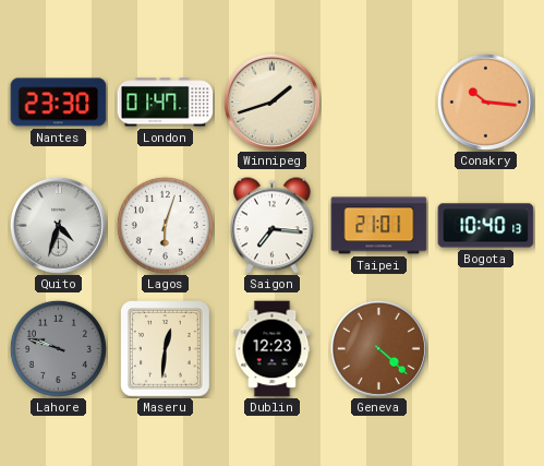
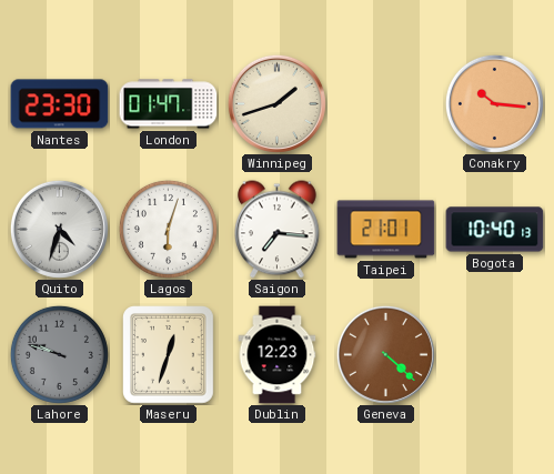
Maseru: 12:31 -> 12:33 (169, 355)
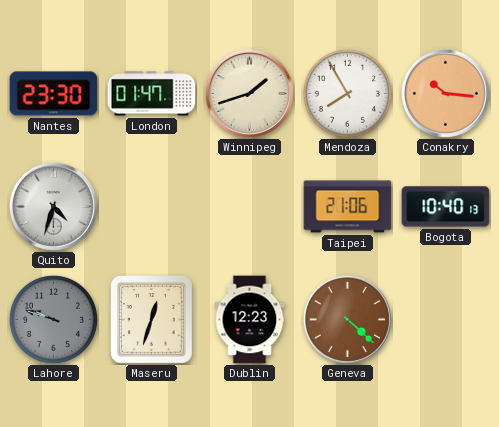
Mendoza: none -> 7:55 (347, 93)
Lagos: 6:03 -> none (168, 229)
Saigon: 7:16 -> none (278, 230)
Taipei: 21:01 -> 21:06 (348, 207)
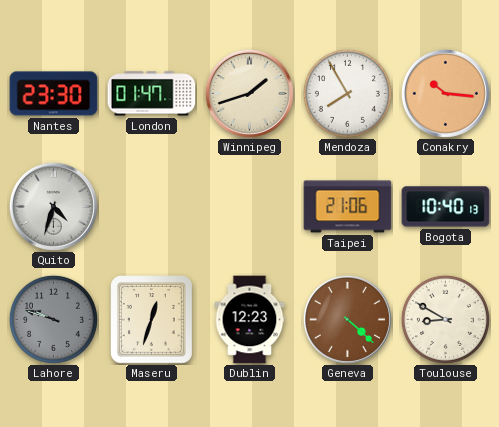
Toulouse: none -> 8:50 (445, 319)
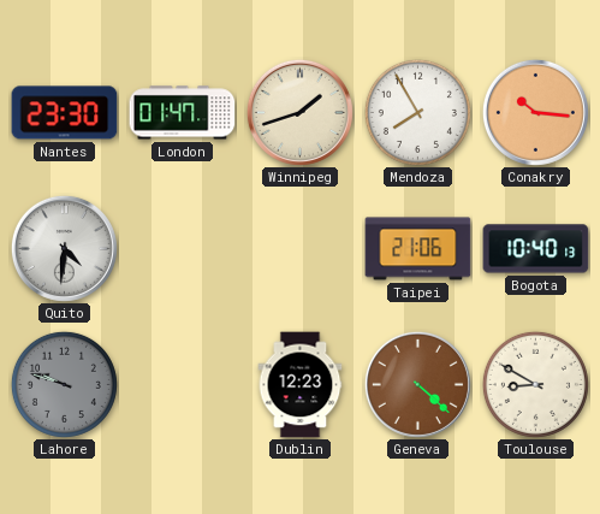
Quito: 4:33 -> 4:31 (64, 248)
Maseru: 12:33 -> none (152, 320)
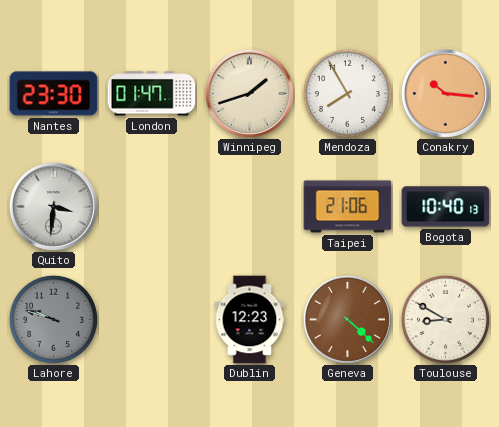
Quito: 4:31 -> 3:31 (53, 206)
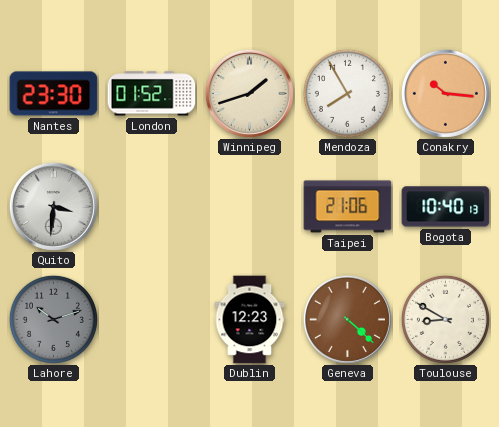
London: 01:47 -> 01:52 (152, 94)
Lahore: 9:48 -> 10:12 (53, 319)
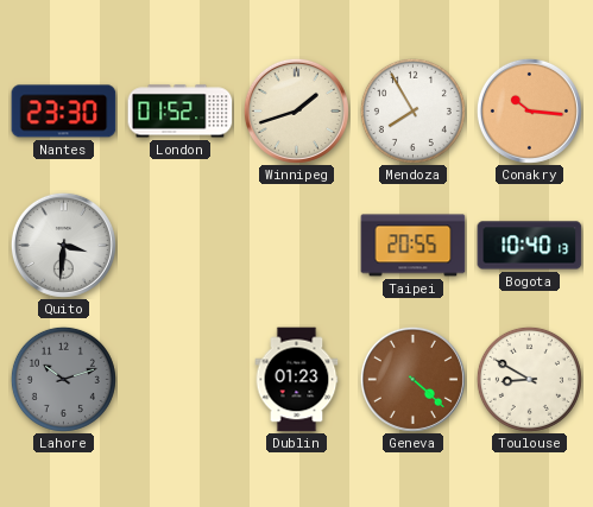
Taipei: 21:06 -> 20:55 (414, 246)
Dublin: 12:23 -> 01:23 (297, 380)
